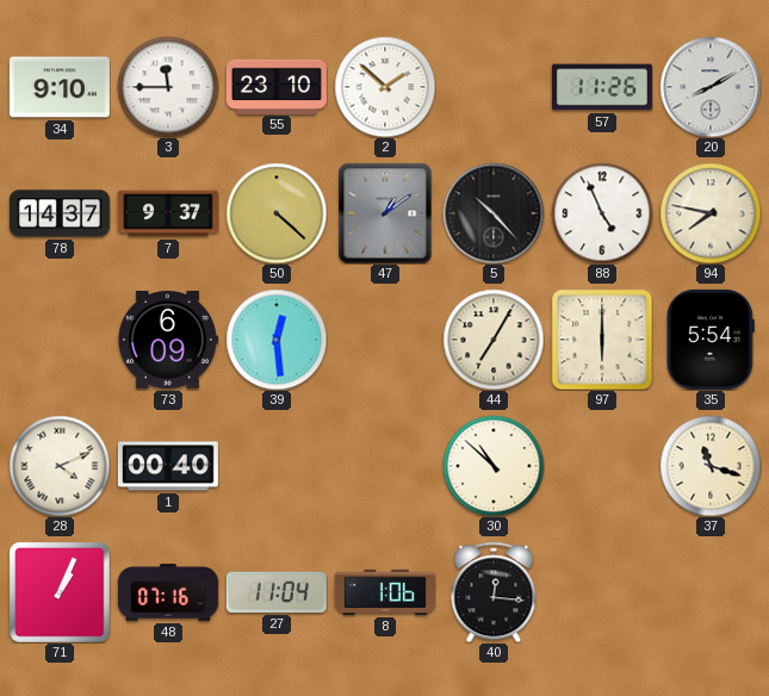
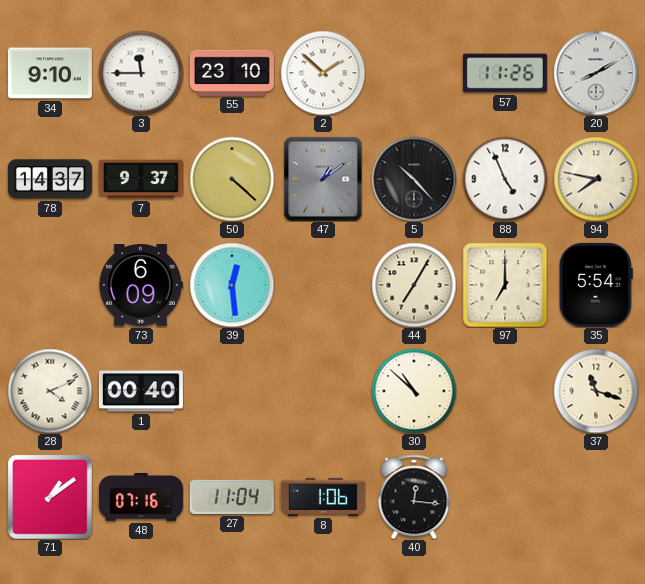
97: 6:00 -> 7:00 (505, 285)
71: 1:04 -> 1:09 (50, 497)
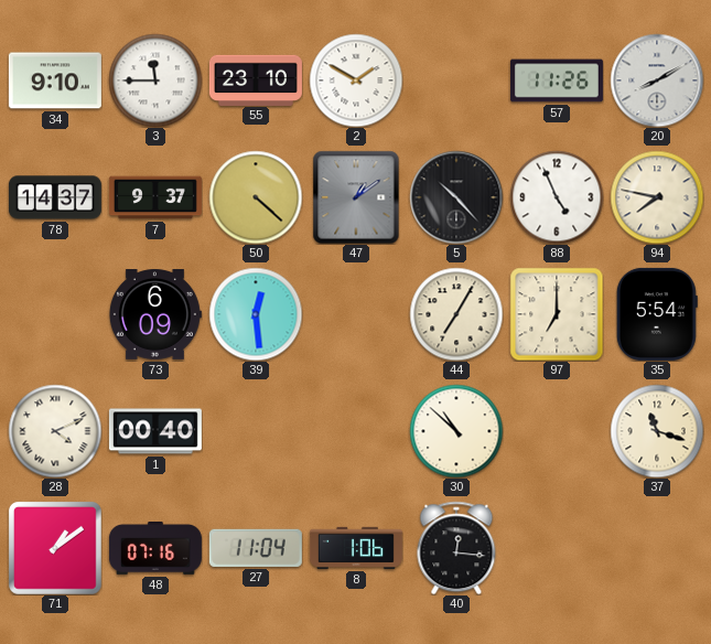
2: 1:52 -> 1:50 (356, 80)
